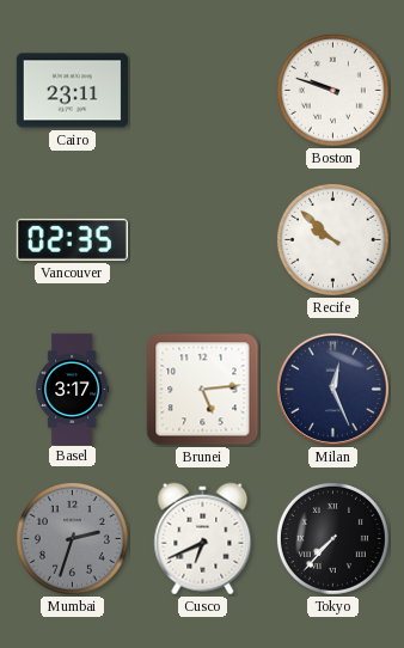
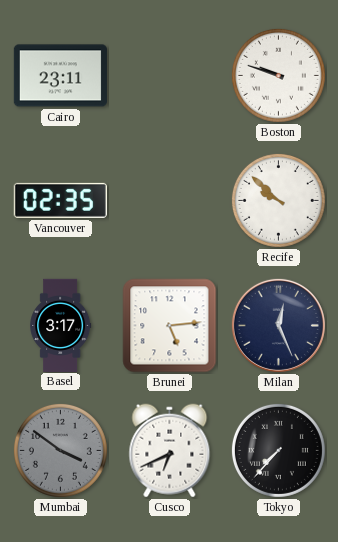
Mumbai: 2:33 -> 3:51 (60, 450)
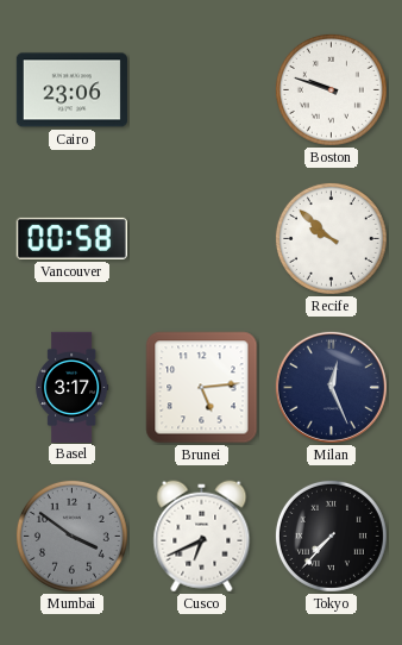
Cairo: 23:11 -> 23:06 (71, 90)
Vancouver: 02:35 -> 00:58 (71, 238)
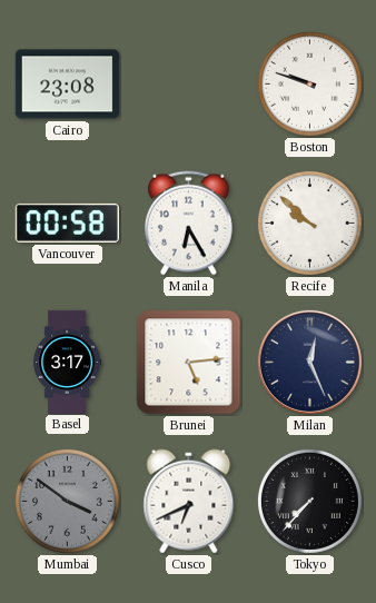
Cairo: 23:06 -> 23:08 (67, 85)
Manila: none -> 6:25 (189, 224)
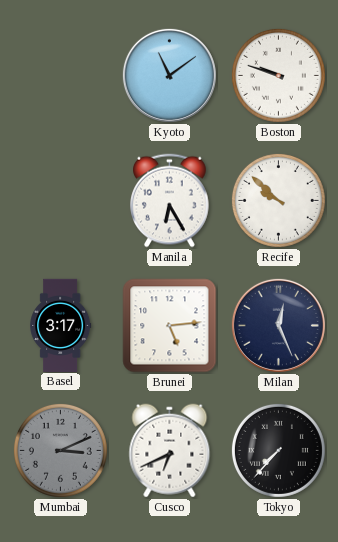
Cairo: 23:08 -> none (67, 85)
Kyoto: none -> 11:09 (169, 75)
Vancouver: 00:58 -> none (67, 223)
Mumbai: 3:51 -> 3:11 (60, 450)
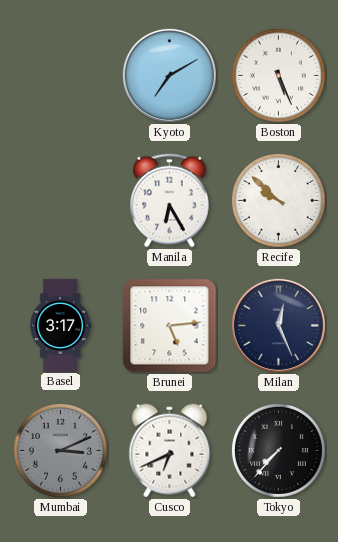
Kyoto: 11:09 -> 7:10 (169, 75)
Boston: 9:48 -> 5:26 (278, 75)
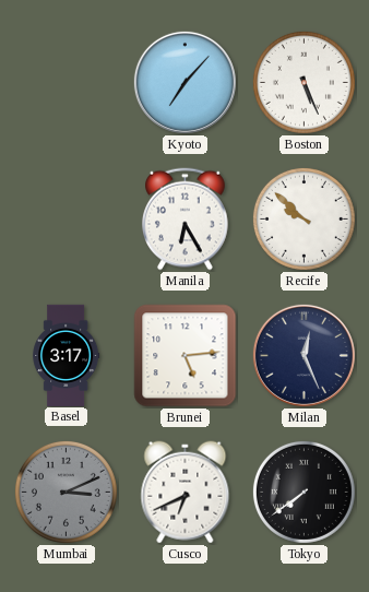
Kyoto: 7:10 -> 7:07 (184, 82)
Tokyo: 7:37 -> 7:39 (303, 492)
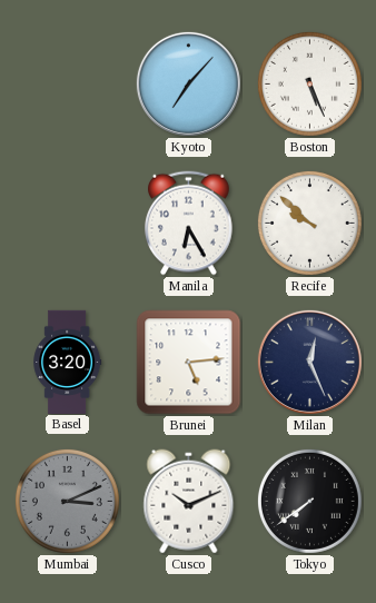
Basel: 3:17 -> 3:20 (68, 362)
Cusco: 6:41 -> 10:11 (189, 502)
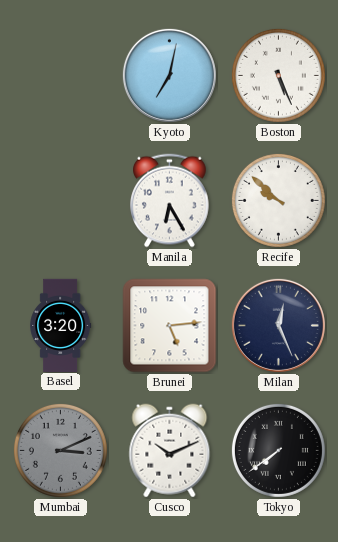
Kyoto: 7:07 -> 7:02 (169, 75)
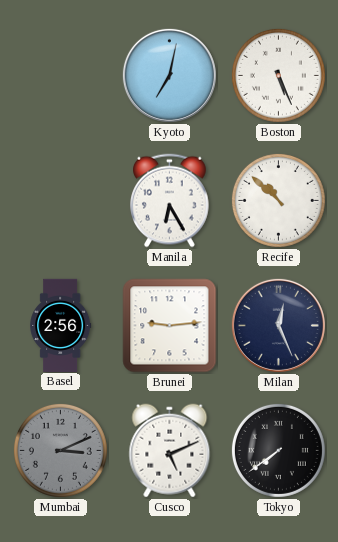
Recife: 9:52 -> 10:52 (278, 200)
Basel: 3:20 -> 2:56 (61, 325)
Brunei: 5:14 -> 9:14 (170, 326)
Cusco: 10:11 -> 5:11 (170, 451)
